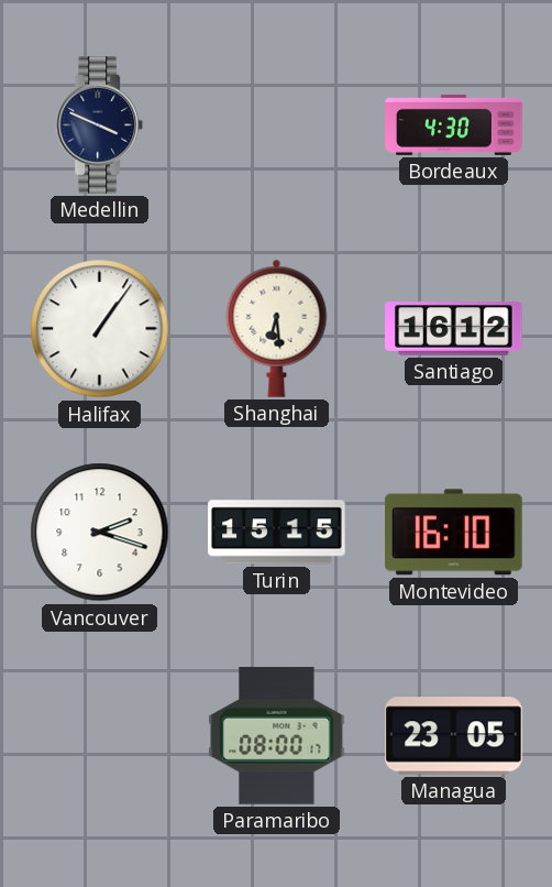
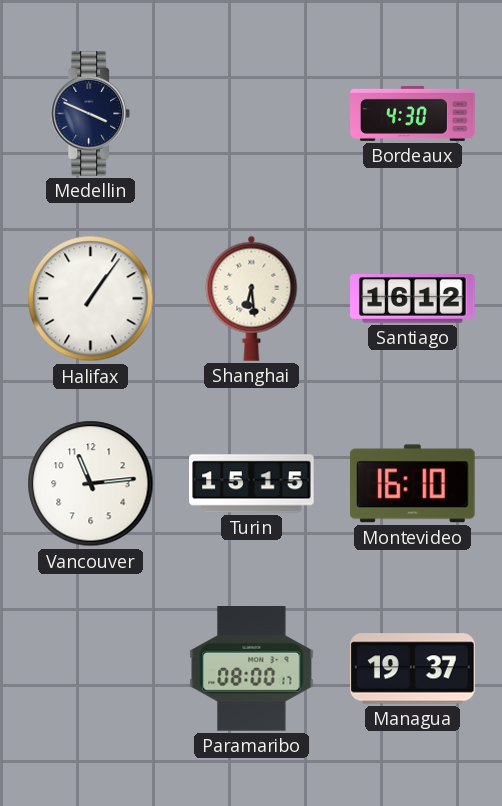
Vancouver: 2:18 -> 11:14 (91, 484)
Managua: 23:05 -> 19:37 (413, 669)
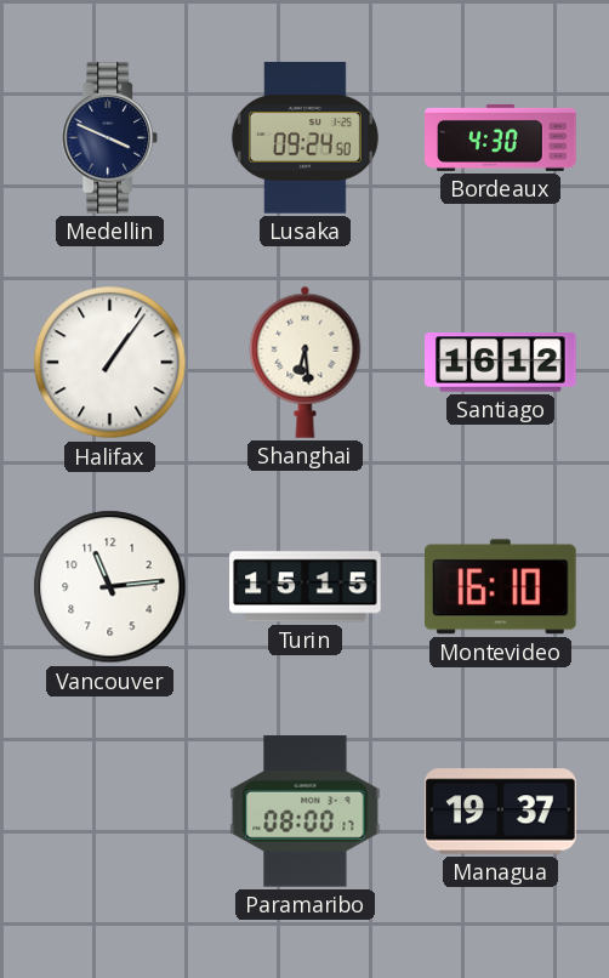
Lusaka: none -> 09:24 (304, 138)
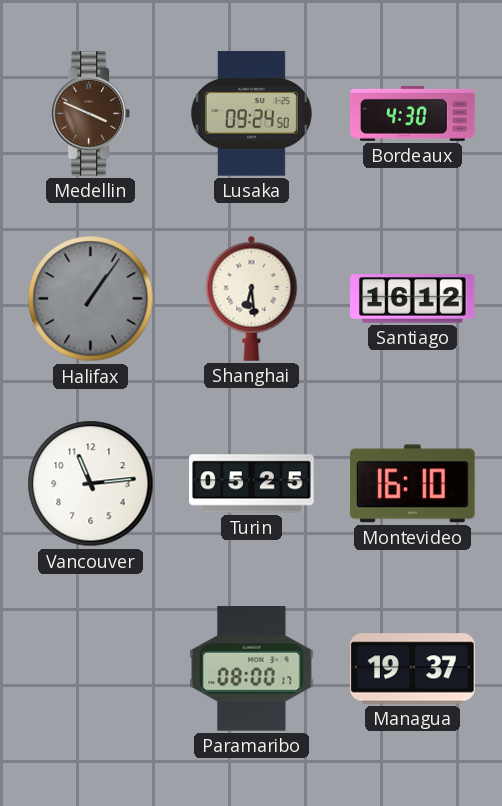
Medellin dial: navy -> brown (91, 114)
Halifax dial: white -> grey (91, 299)
Turin: 15:15 -> 05:25 (252, 484)
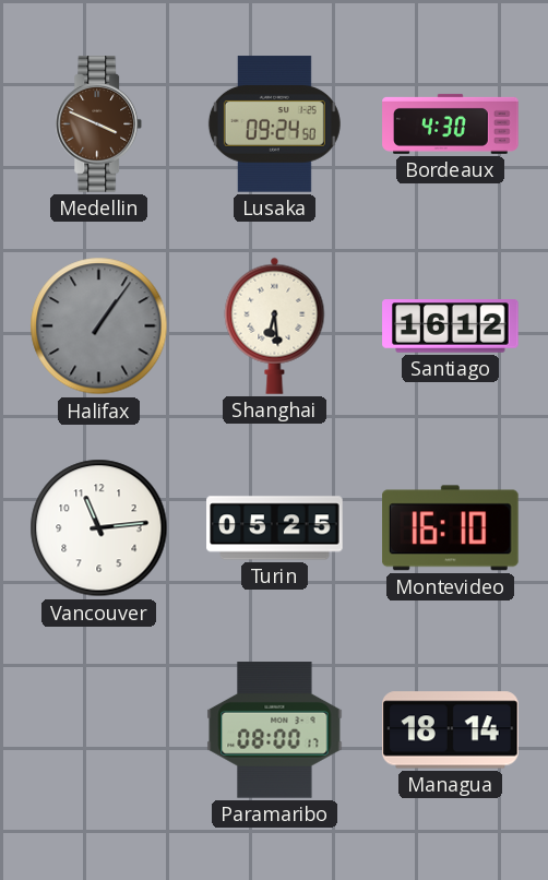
Managua: 19:37 -> 18:14 (451, 730)
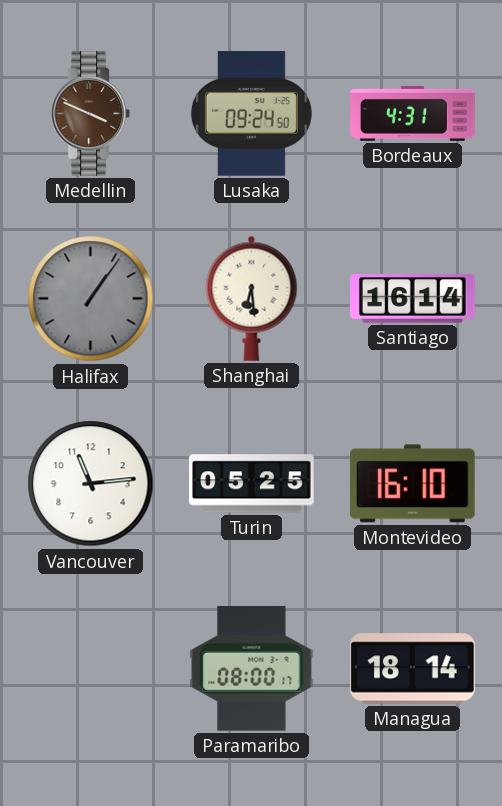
Bordeaux: 4:30 -> 4:31 (413, 113)
Santiago: 16:12 -> 16:14 (413, 299)
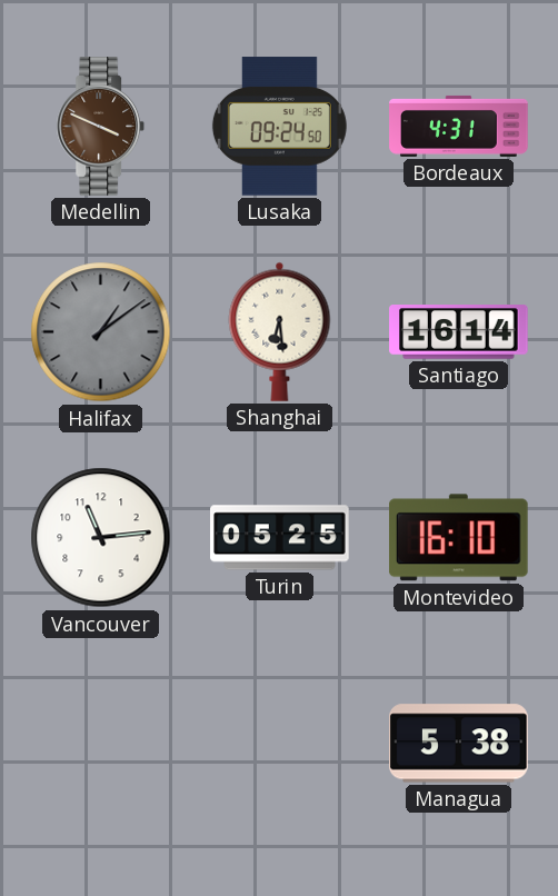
Halifax: 1:06 -> 1:09 (101, 332)
Paramaribo: 08:00 -> none (252, 669)
Managua: 18:14 -> 5:38 (459, 744)
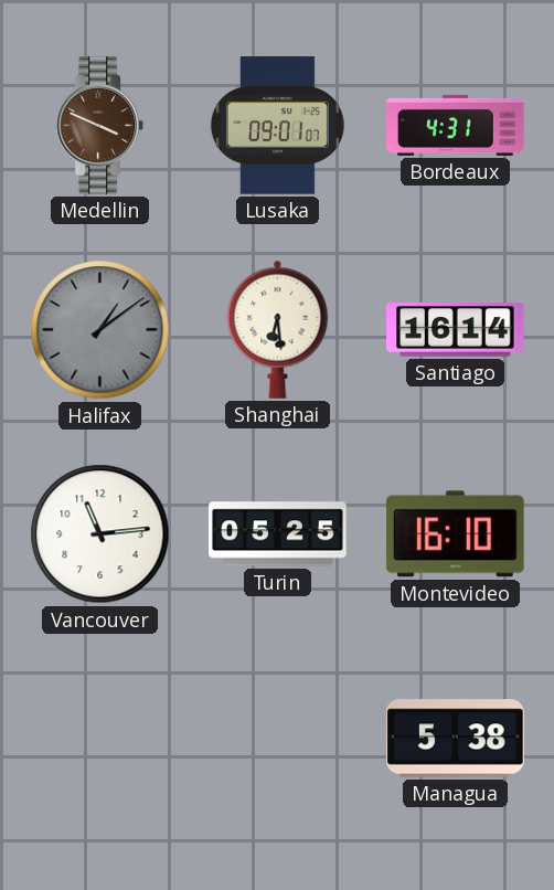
Lusaka: 09:24 -> 09:01 (277, 126)
